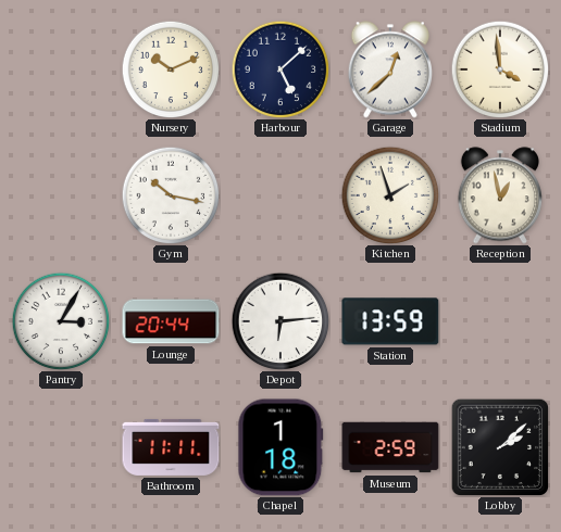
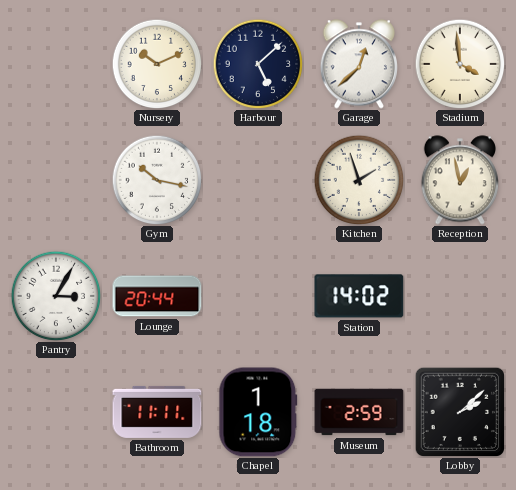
Depot: 6:14 -> none (280, 321)
Station: 13:59 -> 14:02 (359, 296)
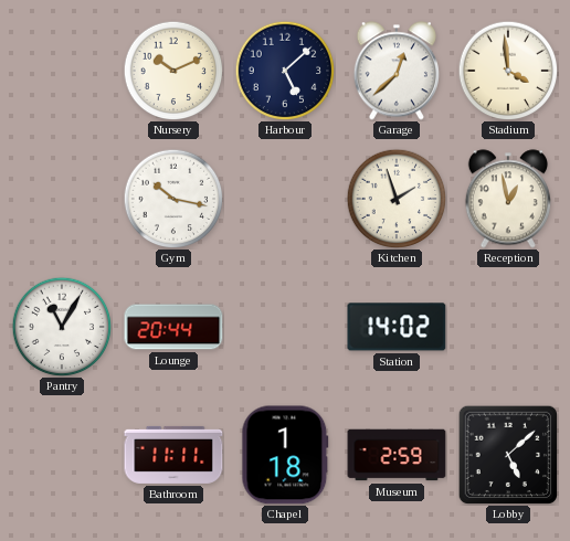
Pantry: 3:05 -> 11:05 (62, 327)
Lobby: 2:08 -> 5:08 (508, 455)
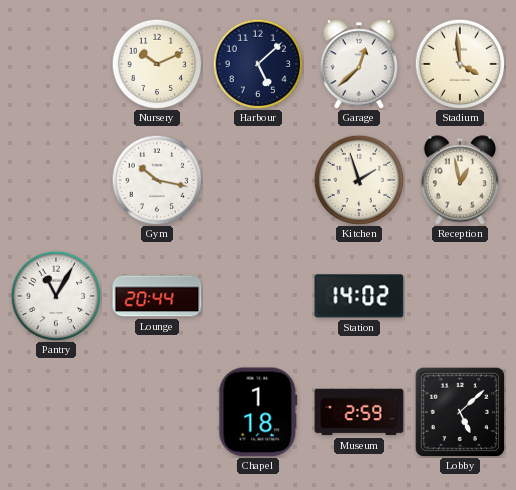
Bathroom: 11:11 -> none (173, 455)
